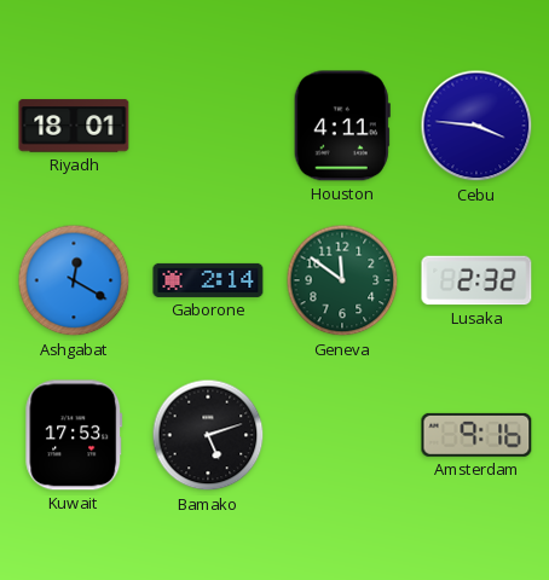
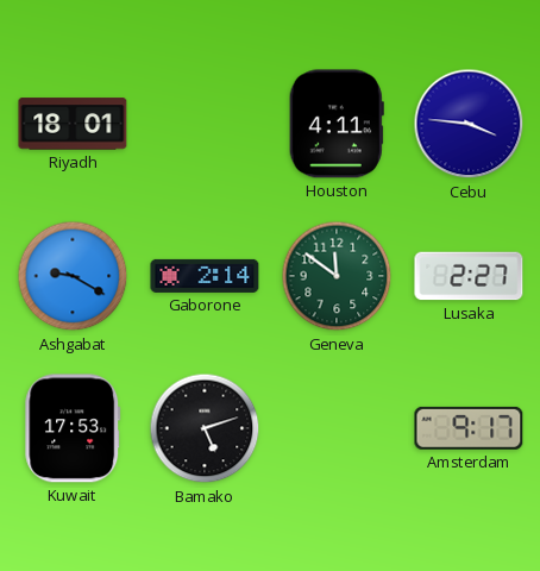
Ashgabat: 12:20 -> 9:20 (73, 276)
Lusaka: 2:32 -> 2:27 (469, 276)
Amsterdam: 9:16 -> 9:17 (469, 428)
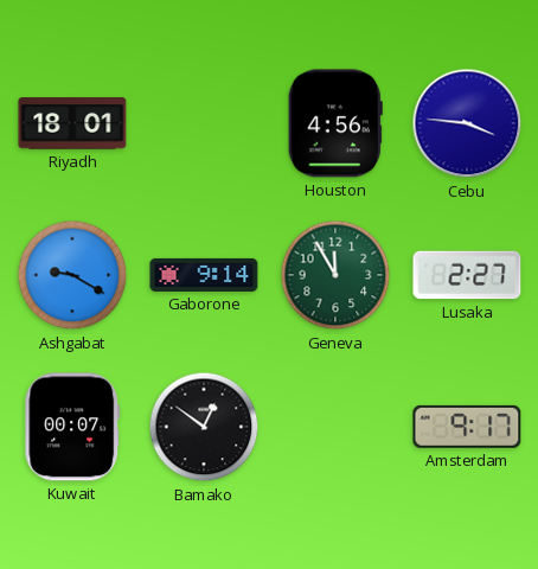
Houston: 4:11 -> 4:56 (335, 123)
Gaborone: 2:14 -> 9:14 (204, 275)
Geneva: 11:51 -> 11:55 (335, 275)
Kuwait: 17:53 -> 00:07 (72, 427)
Bamako: 5:12 -> 12:51 (204, 427)
